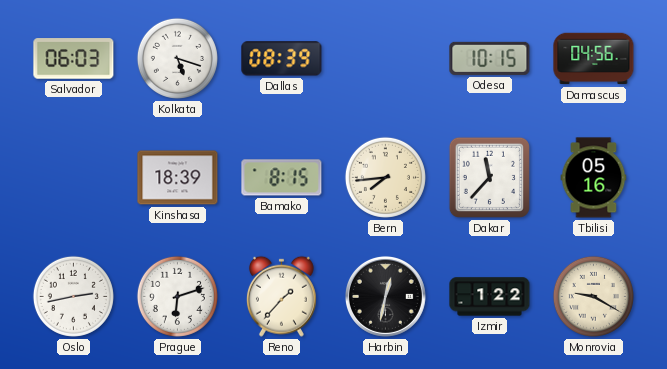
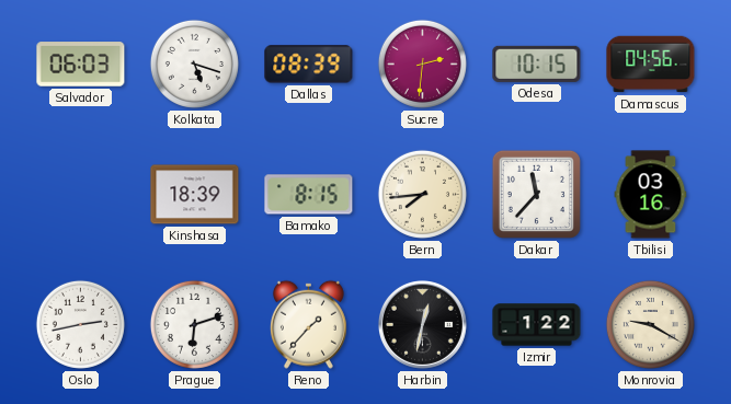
Sucre: none -> 2:31 (422, 64)
Tbilisi: 05:16 -> 03:16 (651, 195)
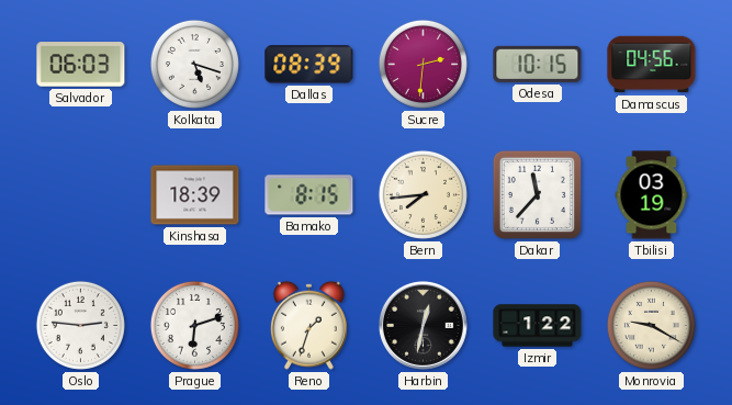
Tbilisi: 03:16 -> 03:19 (652, 195)
Oslo: 2:43 -> 2:46 (80, 325)
Reno: 1:37 -> 1:33 (308, 325)
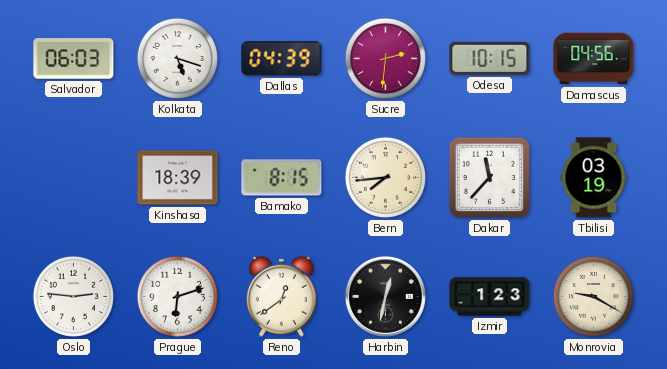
Dallas: 08:39 -> 04:39 (282, 59)
Reno: 1:33 -> 12:39 (281, 296)
Izmir: 1:22 -> 1:23 (490, 297)
